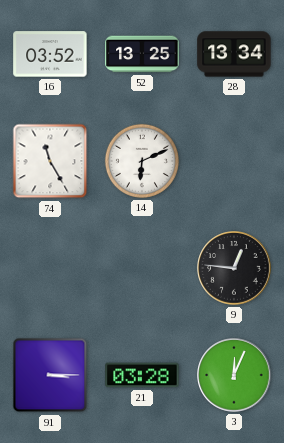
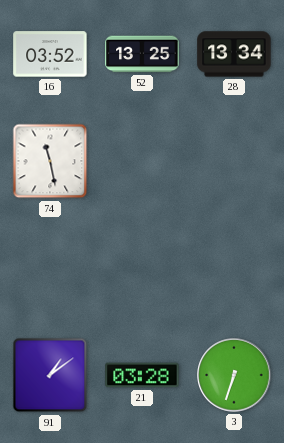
74: 11:25 -> 11:28 (50, 161)
14: 6:11 -> none (142, 161)
9: 12:46 -> none (234, 268)
91: 3:15 -> 1:09 (50, 375)
3: 12:04 -> 6:33 (234, 375)
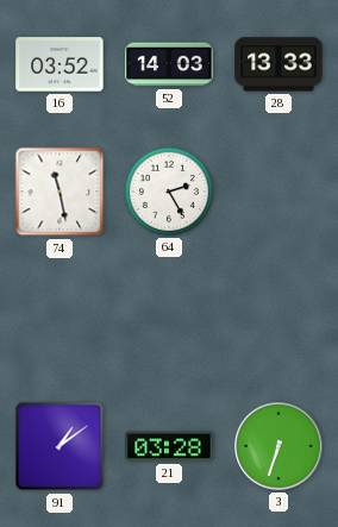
52: 13:25 -> 14:03 (169, 64)
28: 13:34 -> 13:33 (278, 64)
64: none -> 2:25 (169, 192)
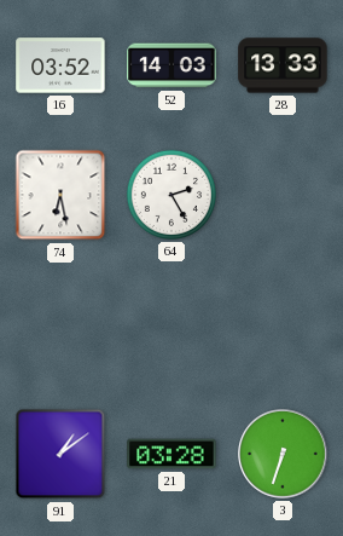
74: 11:28 -> 6:28 (60, 195)
